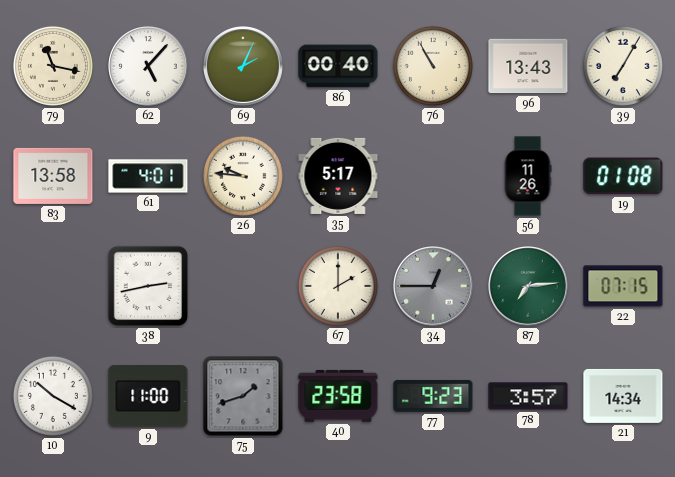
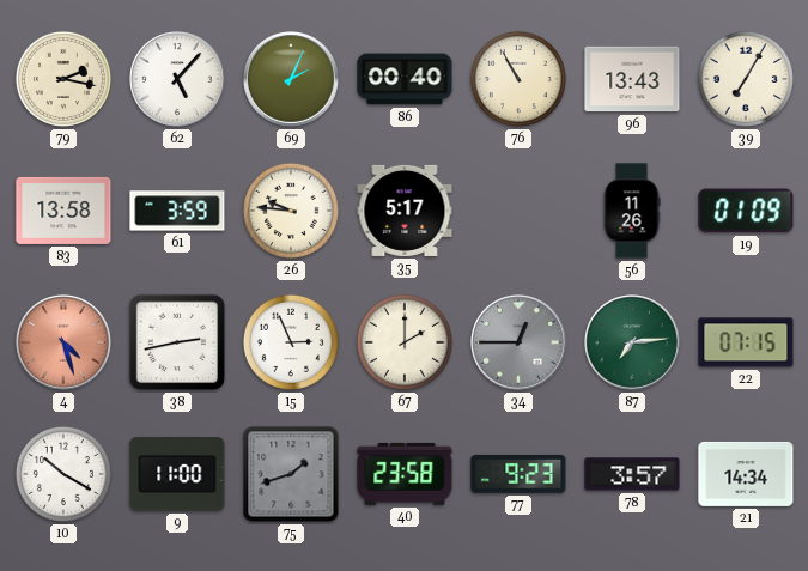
79: 11:17 -> 2:17 (63, 79)
61: 4:01 -> 3:59 (177, 211)
19: 01:08 -> 01:09 (746, 211)
4: none -> 4:27 (65, 344)
15: none -> 2:56 (291, 342)
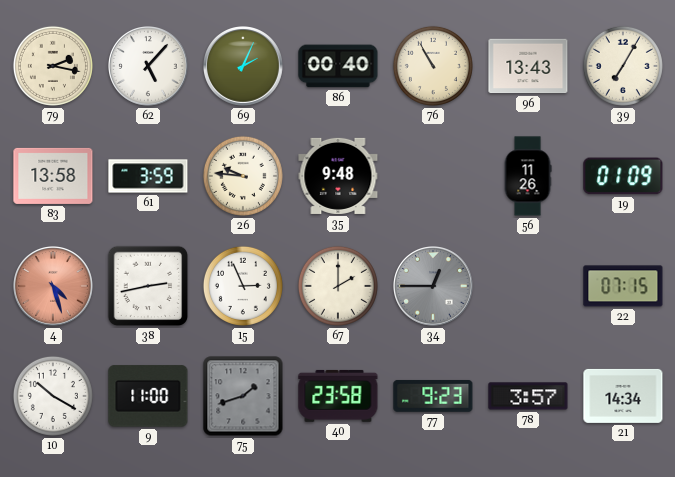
35: 5:17 -> 9:48 (338, 176)
87: 7:14 -> none (633, 344)
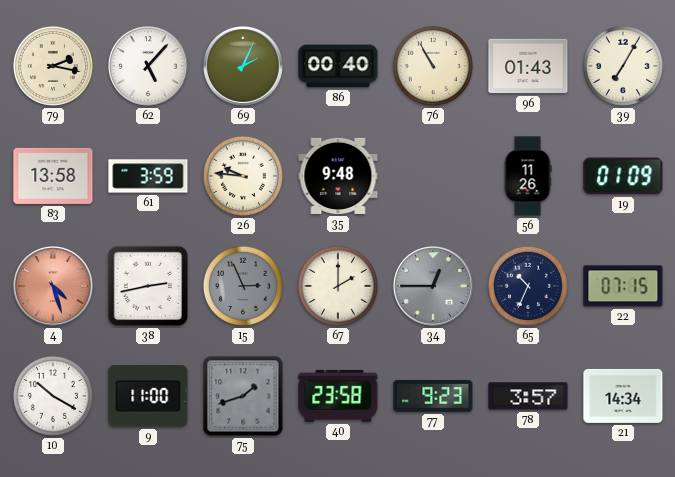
96: 13:43 -> 01:43 (528, 66)
15 dial: white -> grey (243, 286)
65: none -> 10:34 (528, 286)
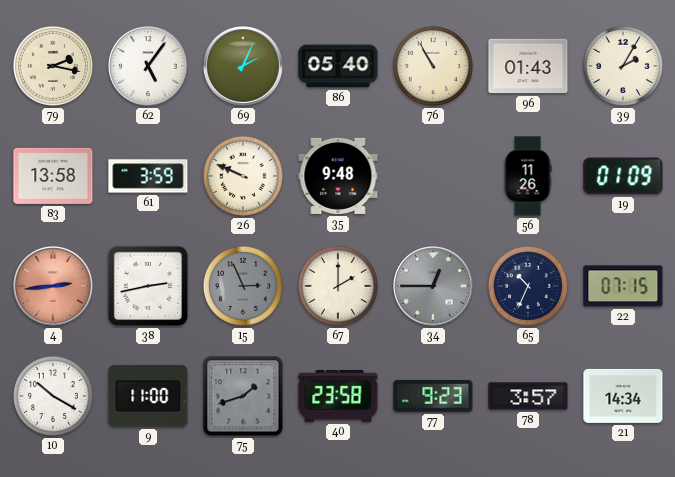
62: 5:07 -> 5:06 (149, 67)
86: 00:40 -> 05:40 (338, 66)
39: 7:05 -> 2:05 (623, 66)
26: 9:46 -> 9:49 (243, 176)
4: 4:27 -> 2:44 (54, 287)
